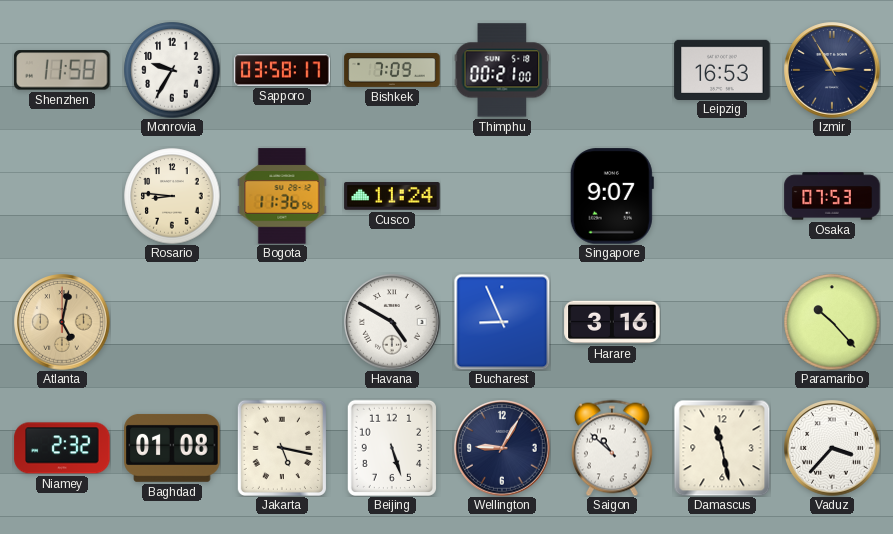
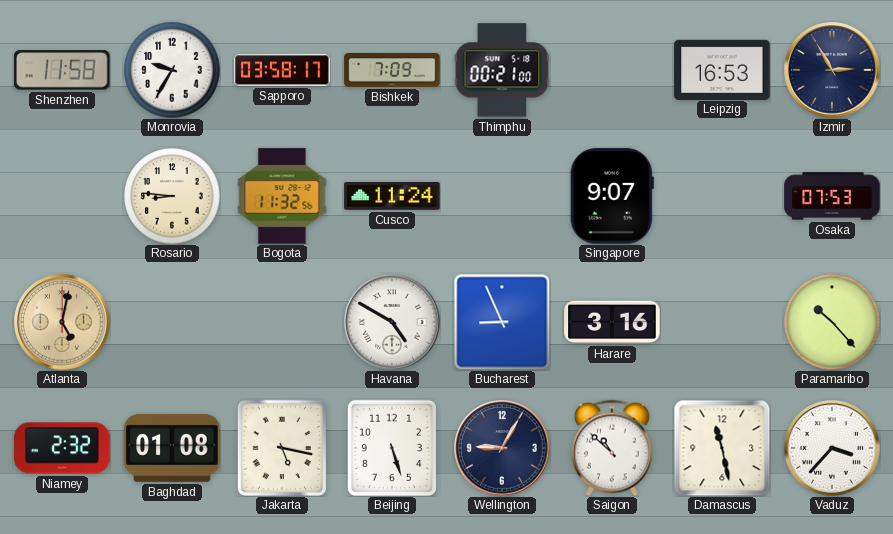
Bogota: 11:36 -> 11:32 (282, 196)
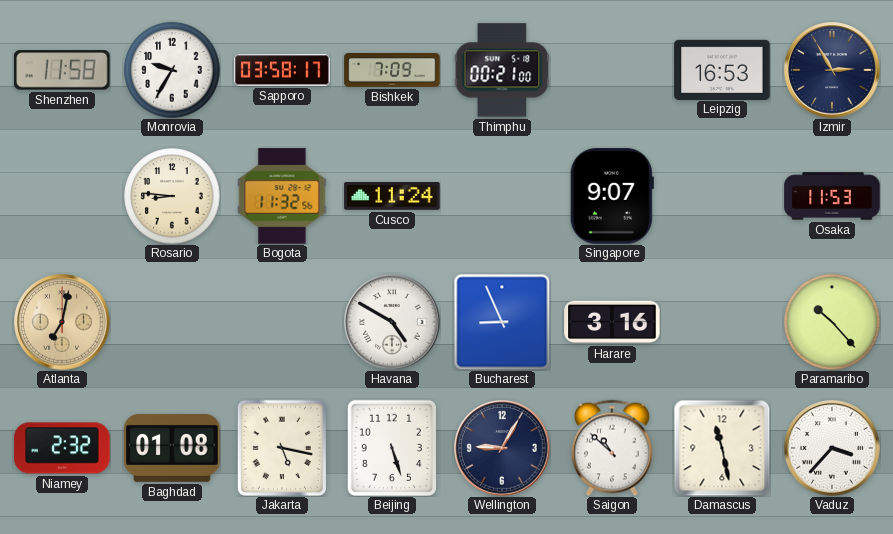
Osaka: 07:53 -> 11:53 (832, 196)
Atlanta: 5:02 -> 7:02 (62, 322)
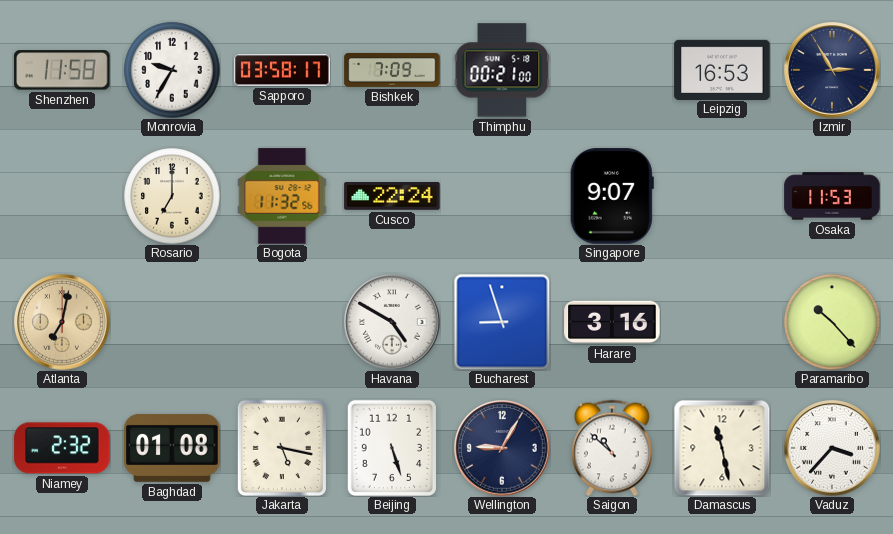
Rosario: 8:46 -> 7:00 (172, 196)
Cusco: 11:24 -> 22:24 (392, 197)
Bucharest: 8:56 -> 8:57 (502, 322)
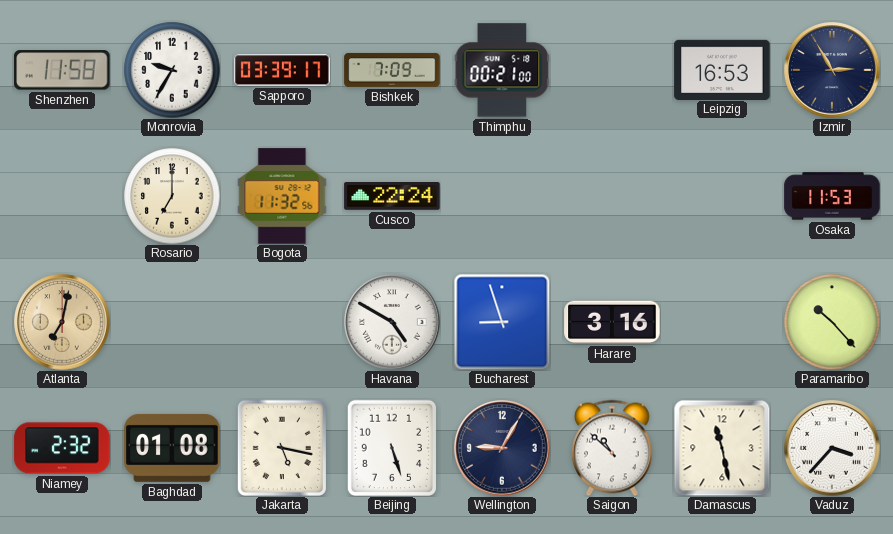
Sapporo: 03:58 -> 03:39 (282, 70)
Singapore: 9:07 -> none (612, 196)
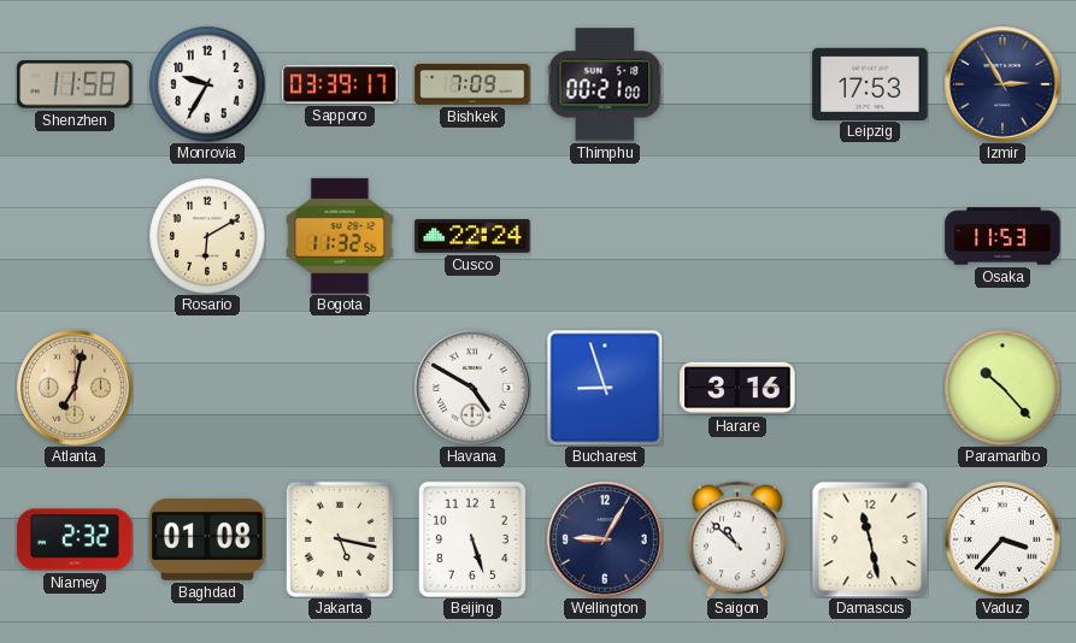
Leipzig: 16:53 -> 17:53 (870, 83)
Rosario: 7:00 -> 6:10 (207, 236)
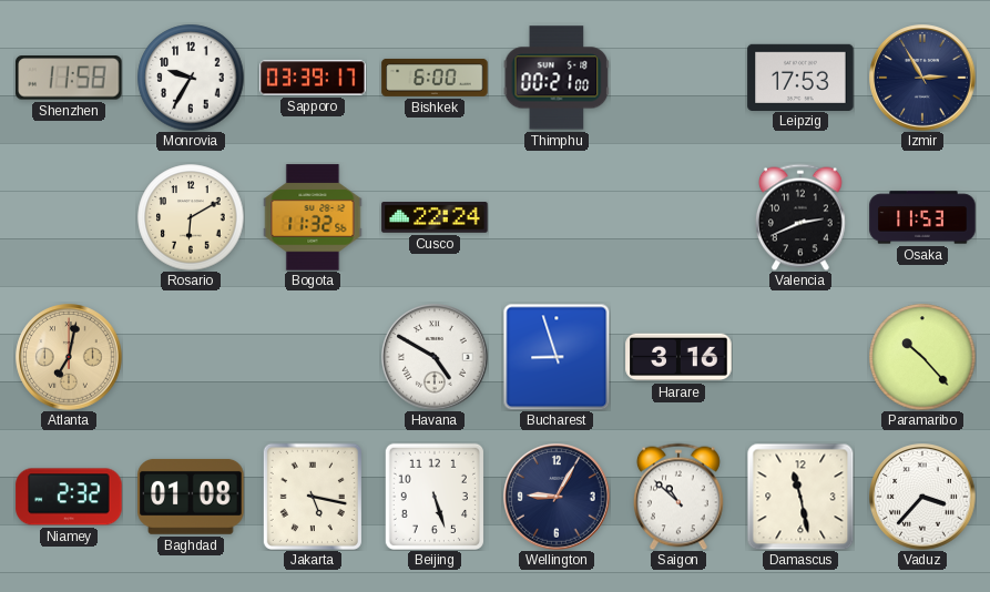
Bishkek: 7:09 -> 6:00 (435, 78)
Valencia: none -> 2:41 (800, 217)
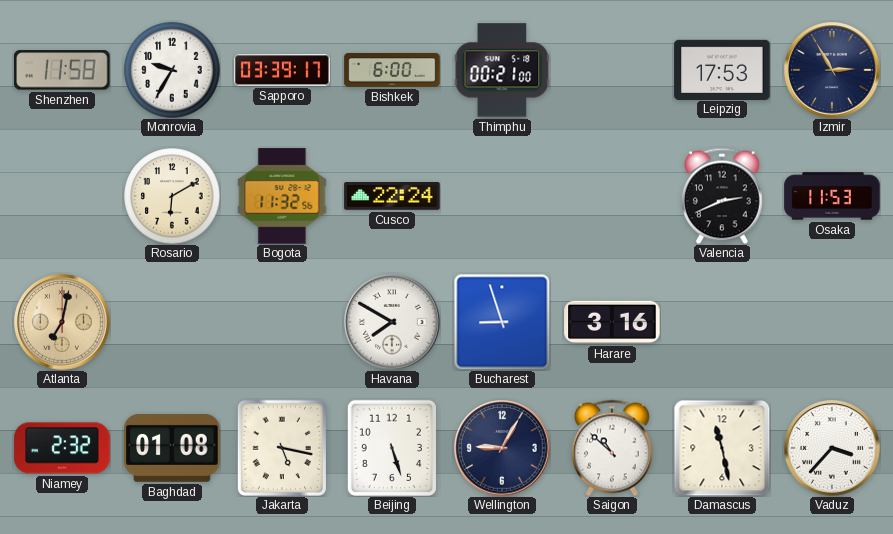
Havana: 4:50 -> 7:50 (392, 322)
Paramaribo: 10:23 -> none (922, 357)
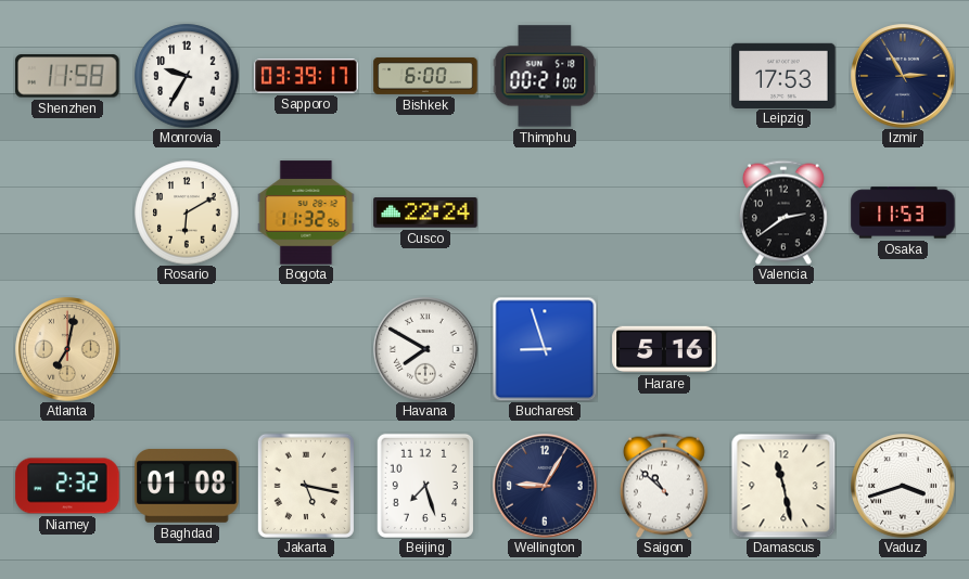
Valencia: 2:41 -> 2:39 (783, 213)
Harare: 3:16 -> 5:16 (664, 349)
Beijing: 5:27 -> 7:27 (425, 486)
Vaduz: 3:37 -> 3:42 (903, 486)
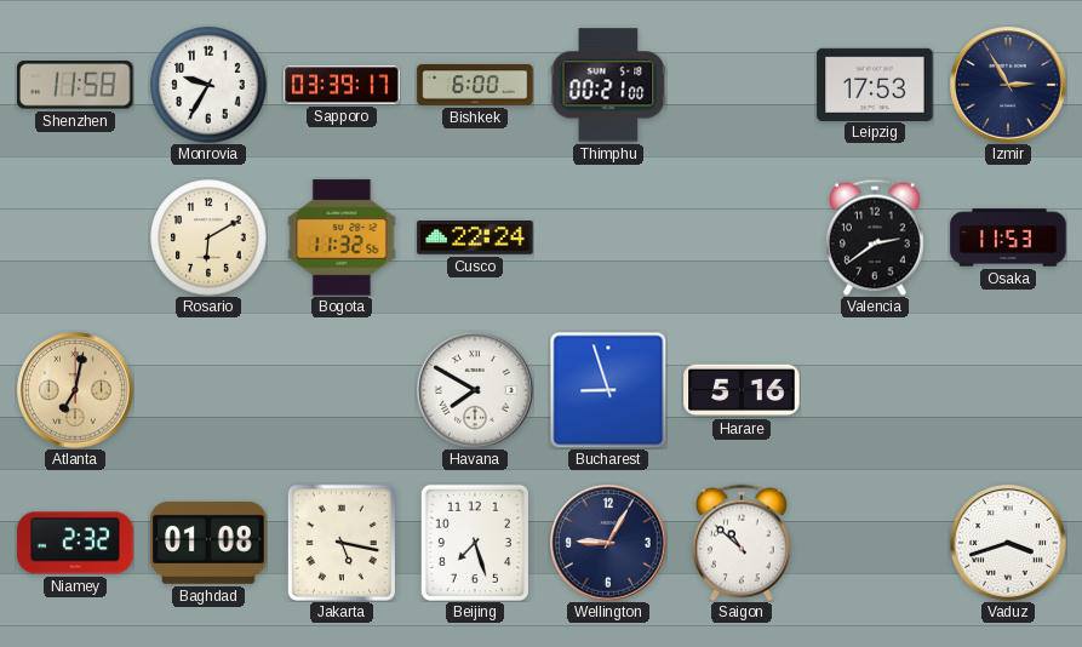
Damascus: 11:28 -> none (783, 486)
